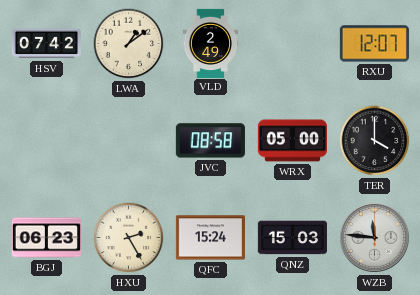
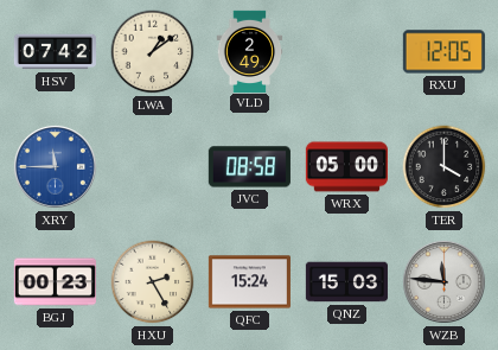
RXU: 12:07 -> 12:05 (443, 52)
XRY: none -> 11:45 (55, 166)
BGJ: 06:23 -> 00:23 (55, 282)
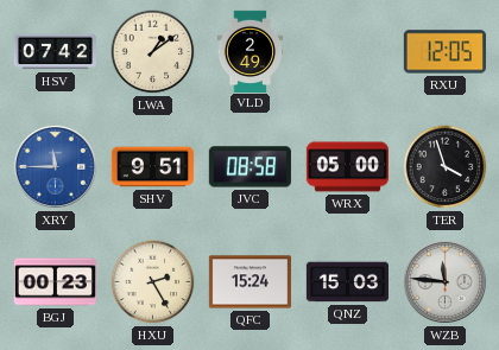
SHV: none -> 9:51 (152, 167)
TER: 4:00 -> 3:57 (446, 167)
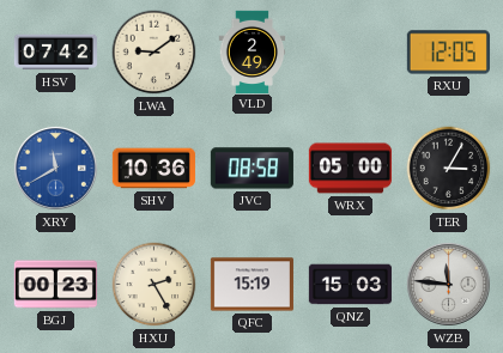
LWA: 1:09 -> 9:09 (154, 53)
XRY: 11:45 -> 11:40 (55, 168)
SHV: 9:51 -> 10:36 (153, 169)
TER: 3:57 -> 3:05 (449, 169)
QFC: 15:24 -> 15:19 (251, 285)
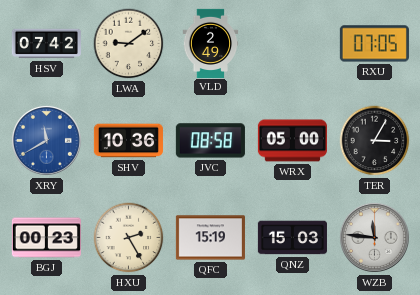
RXU: 12:05 -> 07:05 (374, 44)
